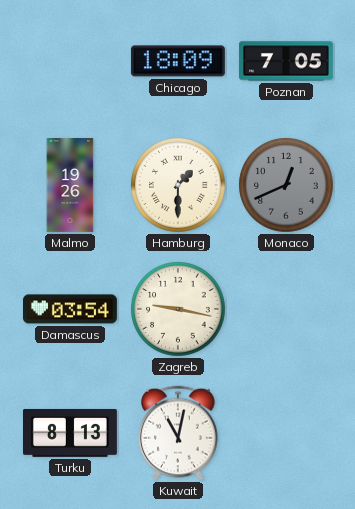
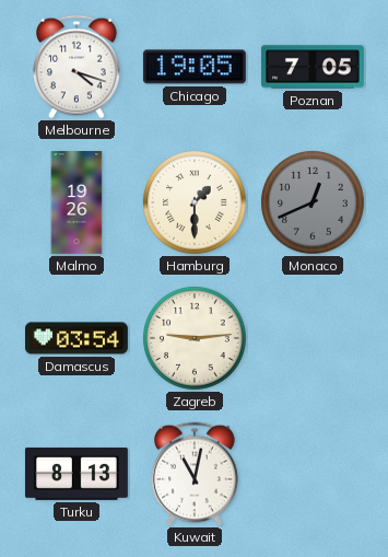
Melbourne: none -> 4:18 (77, 67)
Chicago: 18:09 -> 19:05 (195, 67)
Zagreb: 9:17 -> 9:14 (195, 338)
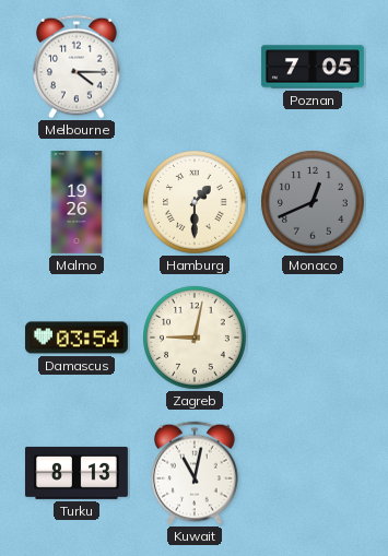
Melbourne: 4:18 -> 4:15 (77, 67)
Chicago: 19:05 -> none (195, 67)
Zagreb: 9:14 -> 9:02 (195, 338)
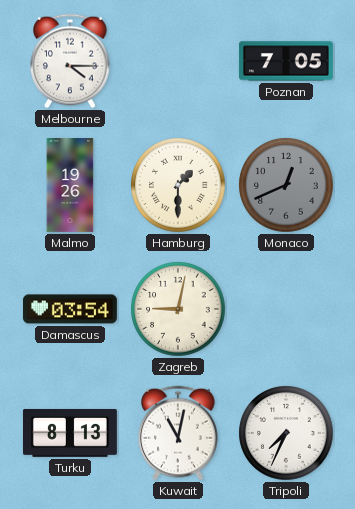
Tripoli: none -> 7:34 (286, 433)
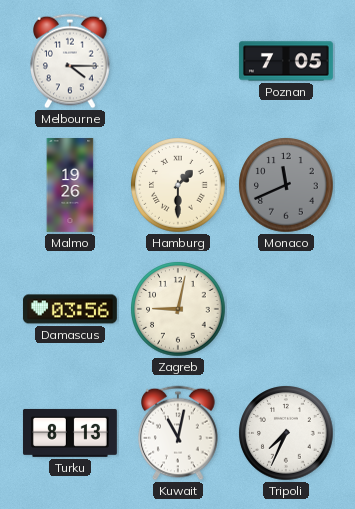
Monaco: 12:41 -> 11:41 (286, 185)
Damascus: 03:54 -> 03:56 (70, 309)
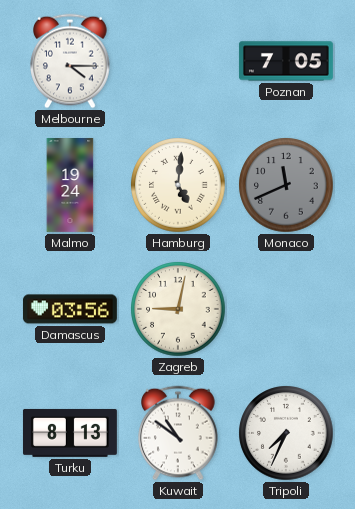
Malmo: 19:26 -> 19:24 (70, 186)
Hamburg: 1:30 -> 5:01 (178, 185)
Kuwait: 11:02 -> 10:51 (178, 433)
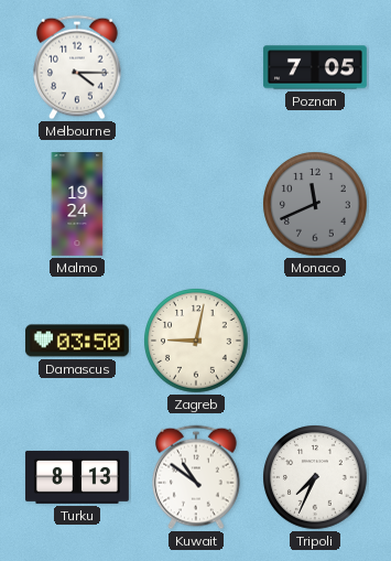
Hamburg: 5:01 -> none (178, 185)
Damascus: 03:56 -> 03:50 (77, 341)
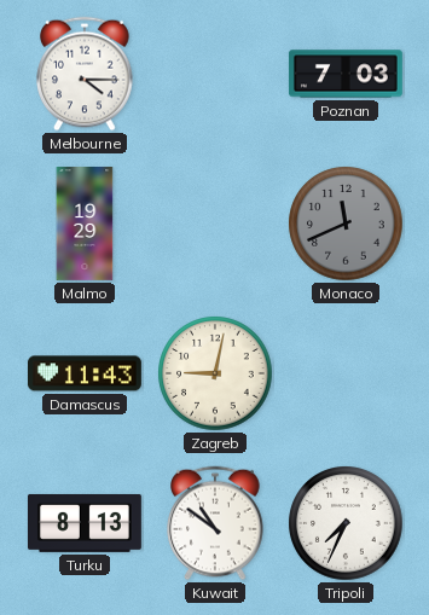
Poznan: 7:05 -> 7:03 (346, 74)
Malmo: 19:24 -> 19:29 (85, 225)
Damascus: 03:50 -> 11:43 (85, 373)
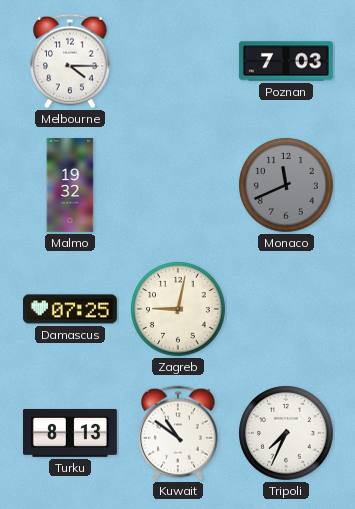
Malmo: 19:29 -> 19:32 (70, 186)
Damascus: 11:43 -> 07:25 (70, 309)
